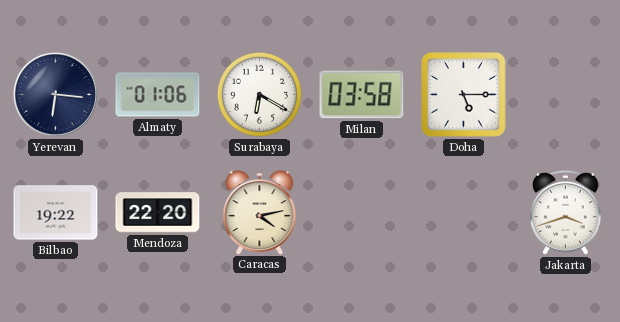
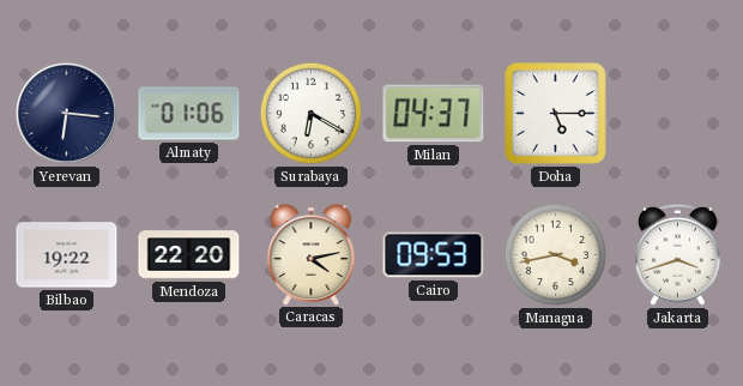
Milan: 03:58 -> 04:37 (434, 114)
Cairo: none -> 09:53 (434, 255)
Managua: none -> 3:43 (555, 254)
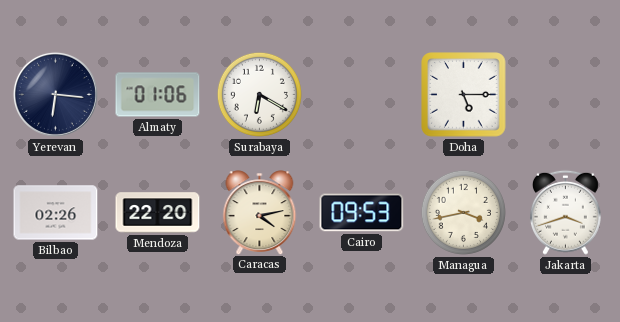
Milan: 04:37 -> none (434, 114)
Bilbao: 19:22 -> 02:26 (56, 213)
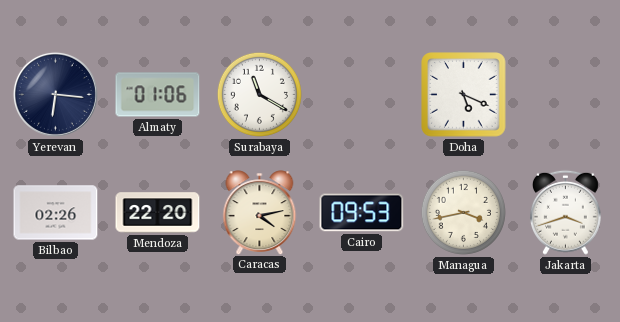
Surabaya: 6:20 -> 11:20 (259, 94)
Doha: 5:15 -> 5:19 (464, 95)
